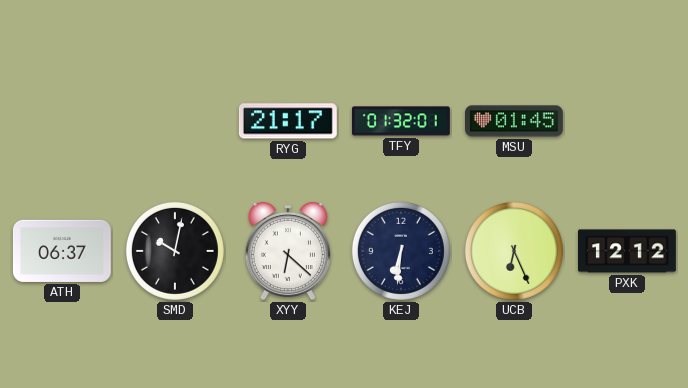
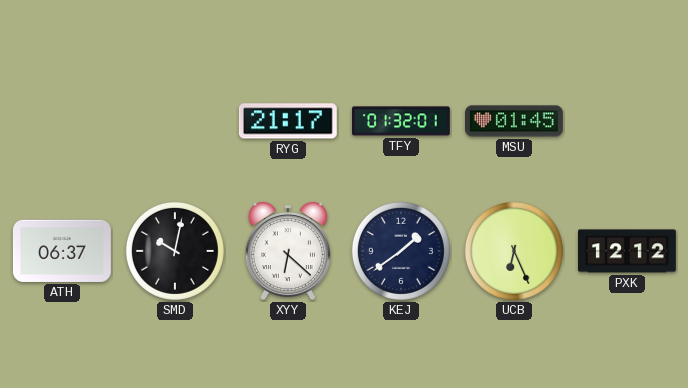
KEJ: 6:31 -> 1:39 (401, 251)
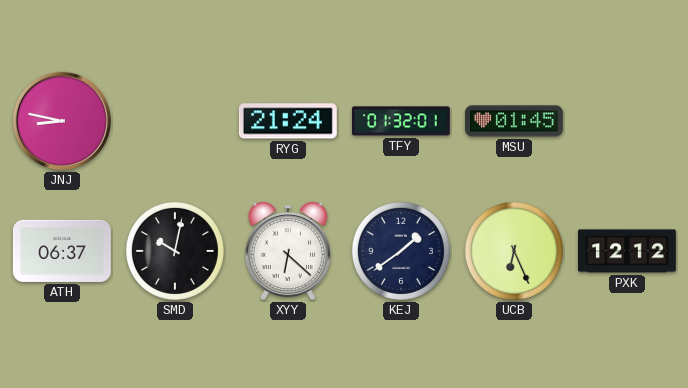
JNJ: none -> 8:47 (62, 121)
RYG: 21:17 -> 21:24 (288, 121)
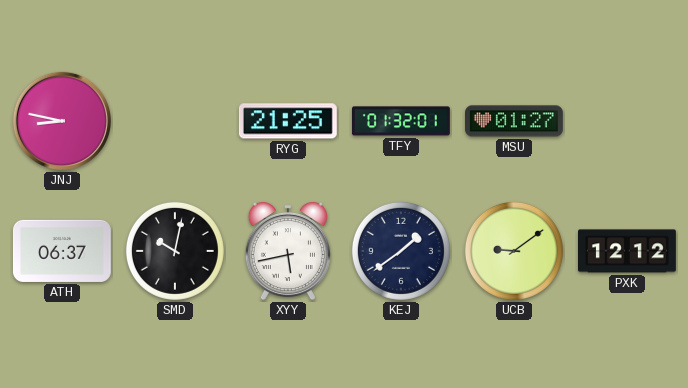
RYG: 21:24 -> 21:25 (288, 121)
MSU: 01:45 -> 01:27 (515, 121)
XYY: 6:22 -> 5:43 (288, 251)
UCB: 6:26 -> 9:09 (514, 251)
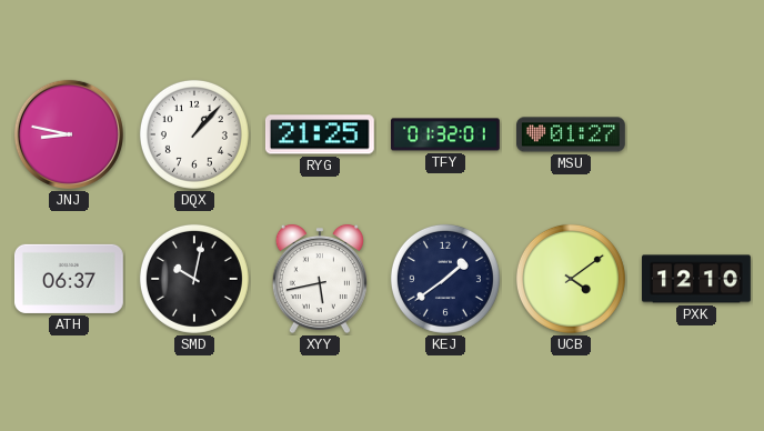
DQX: none -> 1:07 (194, 134)
UCB: 9:09 -> 4:09 (571, 279)
PXK: 12:12 -> 12:10 (697, 279)
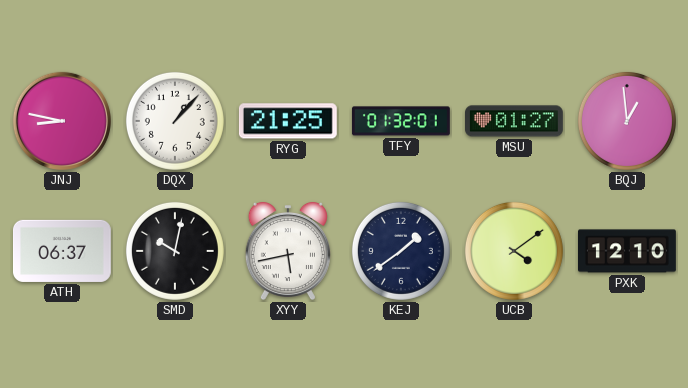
BQJ: none -> 12:59 (627, 121)
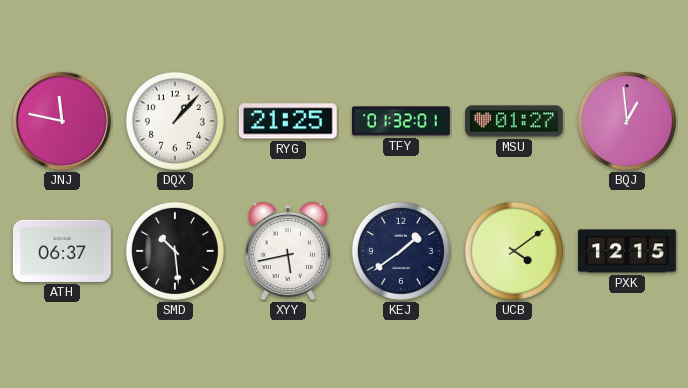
JNJ: 8:47 -> 11:47 (62, 121)
SMD: 10:02 -> 10:29 (175, 251)
PXK: 12:10 -> 12:15 (628, 251)
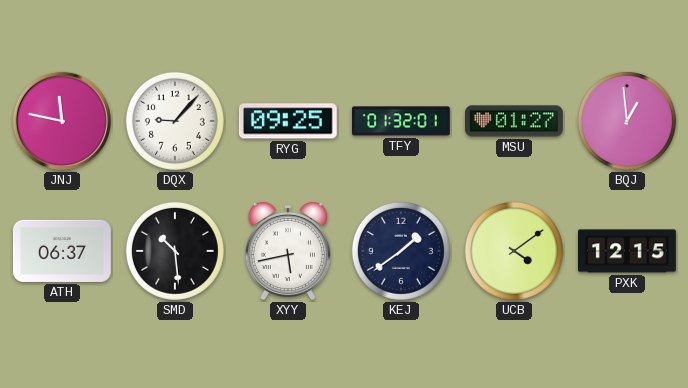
DQX: 1:07 -> 9:07 (175, 121)
RYG: 21:25 -> 09:25 (288, 121)
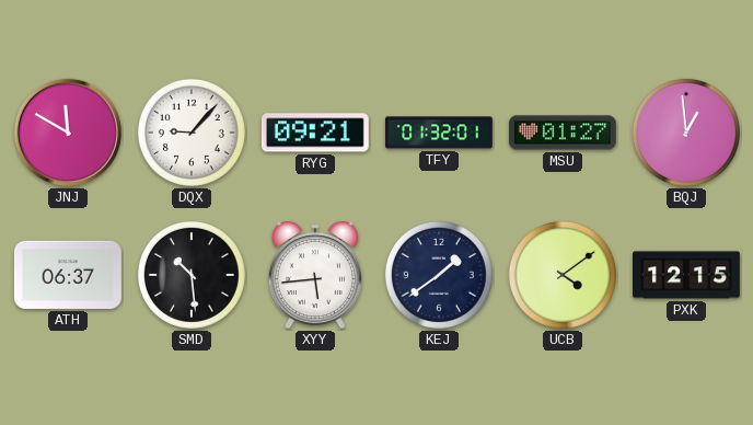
JNJ: 11:47 -> 11:50 (68, 133)
RYG: 09:25 -> 09:21 (315, 133)
XYY: 5:43 -> 5:44 (315, 275)
